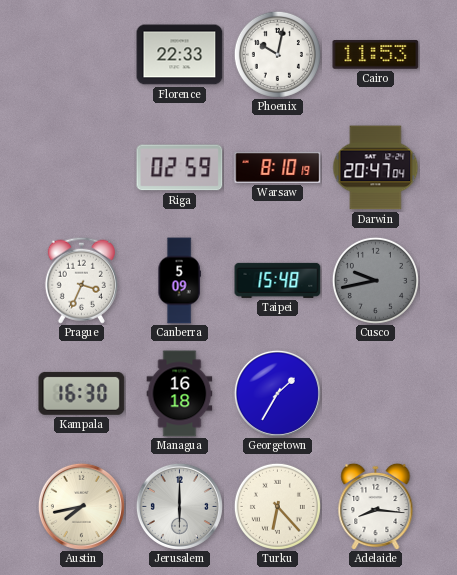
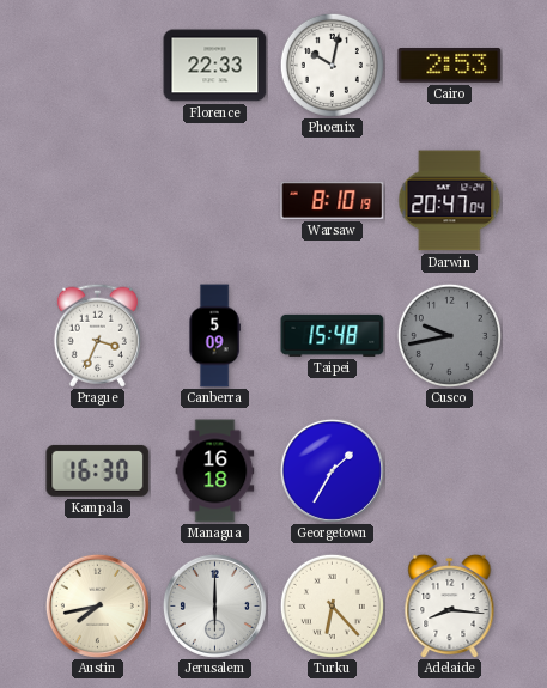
Cairo: 11:53 -> 2:53 (450, 66)
Riga: 02:59 -> none (180, 168)
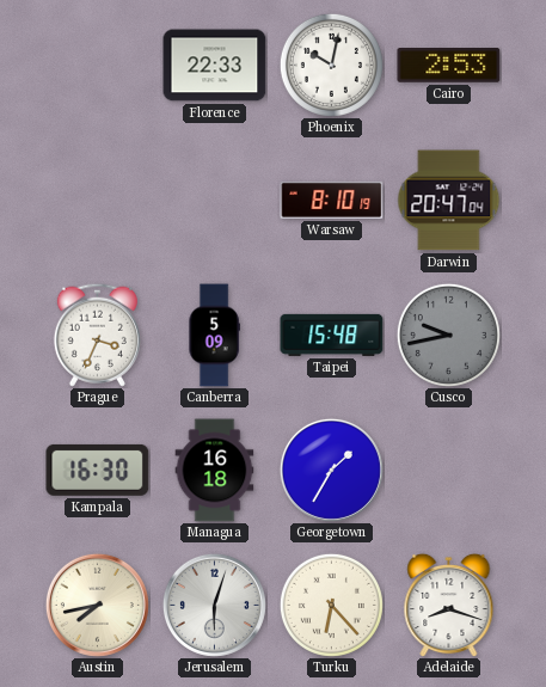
Jerusalem: 6:00 -> 6:03 (214, 605)
Adelaide: 8:16 -> 8:18 (449, 605)
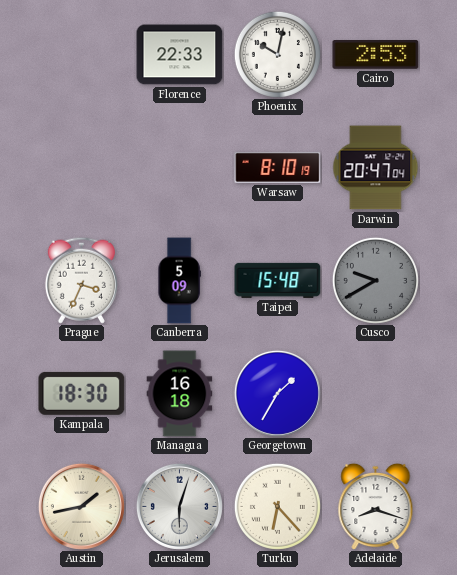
Cusco: 9:43 -> 9:40 (375, 280)
Kampala: 16:30 -> 18:30 (82, 393)
Austin: 7:43 -> 1:43 (81, 506)
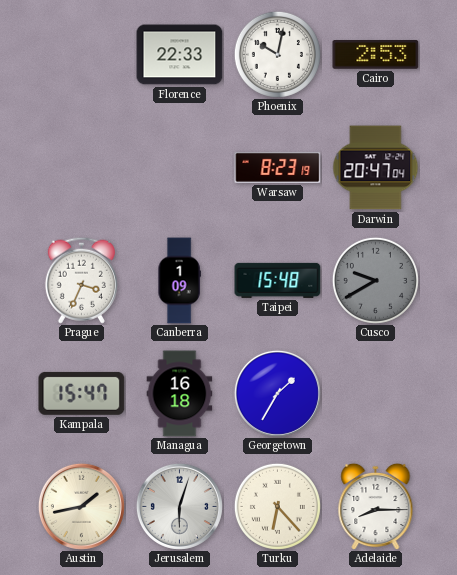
Warsaw: 8:10 -> 8:23 (278, 167)
Canberra: 5:09 -> 1:09 (179, 281)
Kampala: 18:30 -> 15:47 (82, 393)
Adelaide: 8:18 -> 8:15 (376, 506)
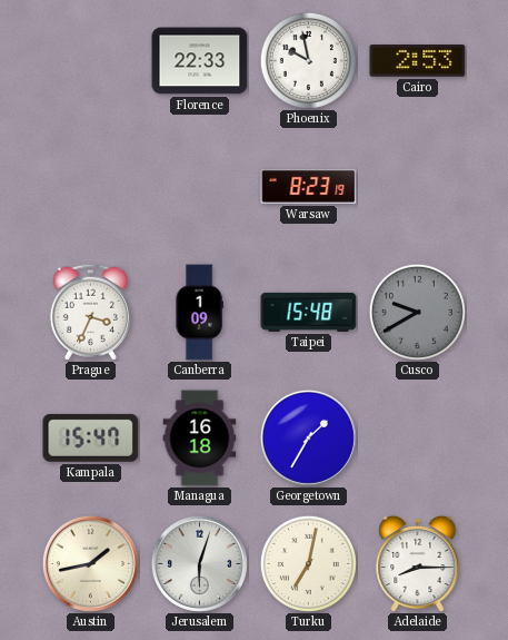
Phoenix: 10:02 -> 9:58 (308, 60)
Darwin: 20:47 -> none (376, 168)
Turku: 6:23 -> 7:02 (308, 563)
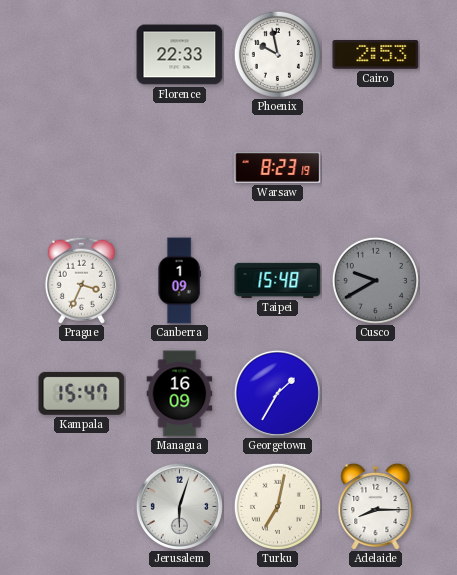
Managua: 16:18 -> 16:09 (180, 394)
Austin: 1:43 -> none (90, 563)
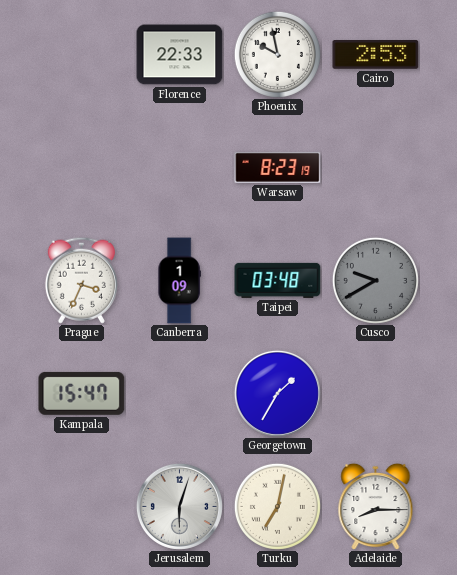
Taipei: 15:48 -> 03:48 (278, 280)
Managua: 16:09 -> none (180, 394)
